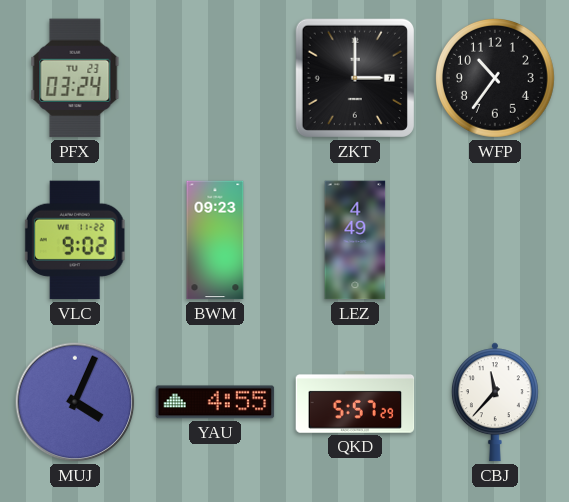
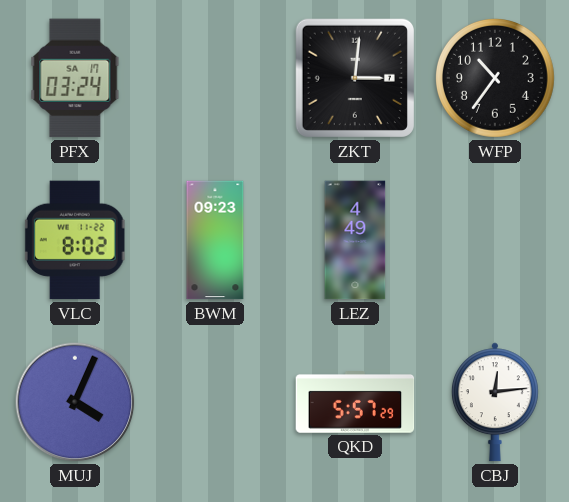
PFX date: TU 23 -> SA 17 (75, 78)
ZKT: 3:00 -> 3:01 (355, 78)
VLC: 9:02 -> 8:02 (75, 240)
YAU: 4:55 -> none (215, 402)
CBJ: 11:37 -> 12:14 (495, 402)
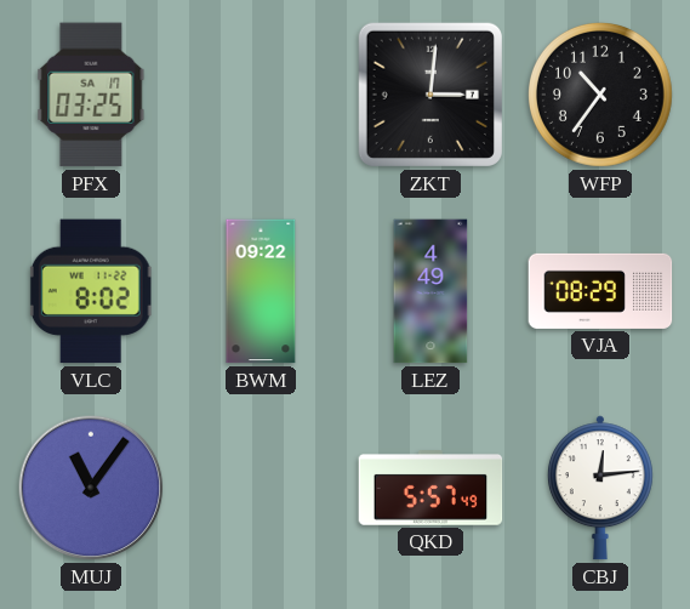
PFX: 03:24 -> 03:25 (91, 95)
BWM: 09:23 -> 09:22 (261, 291)
VJA: none -> 08:29 (600, 291)
MUJ: 4:04 -> 11:06 (91, 488)
QKD: 5:57:29 -> 5:57:49 (430, 489)
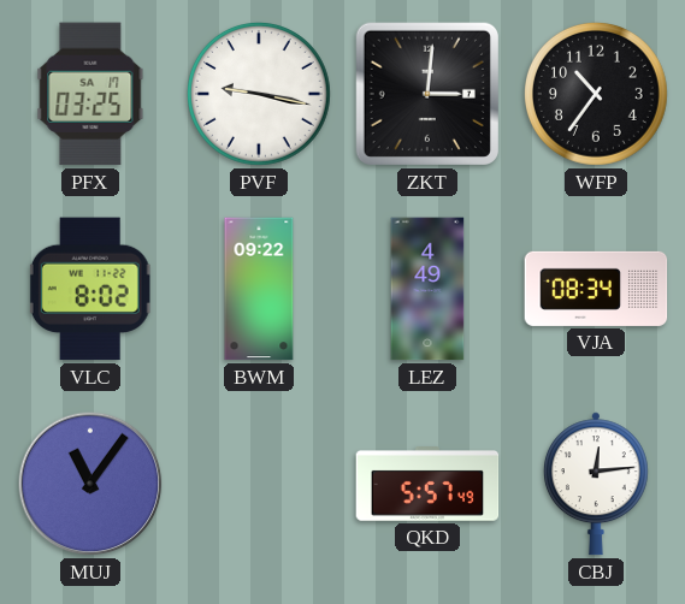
PVF: none -> 9:17 (260, 95)
VJA: 08:29 -> 08:34 (596, 289)
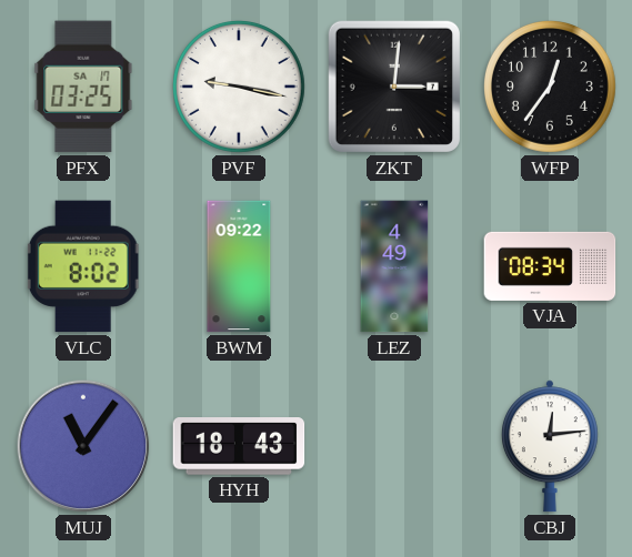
WFP: 10:36 -> 12:36 (551, 88)
HYH: none -> 18:43 (239, 446)
QKD: 5:57 -> none (427, 485)
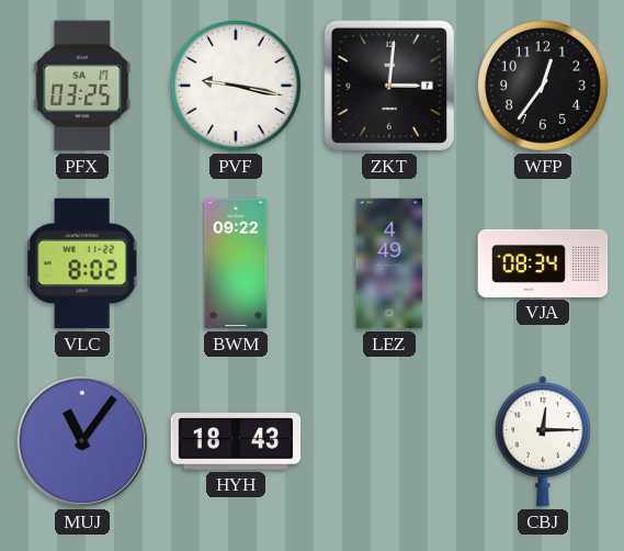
CBJ: 12:14 -> 12:15 (543, 441)
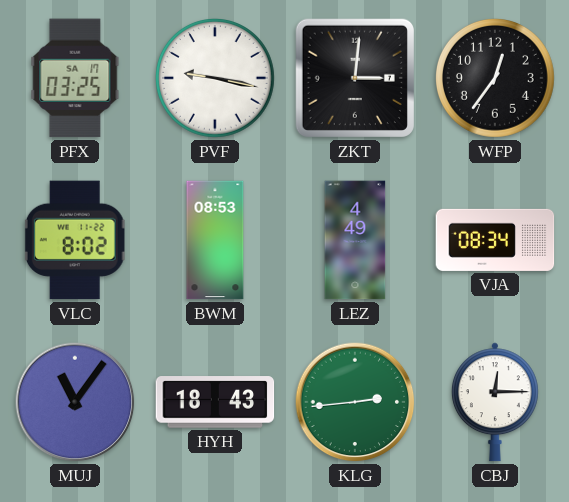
BWM: 09:22 -> 08:53 (215, 240)
KLG: none -> 2:44 (355, 402)
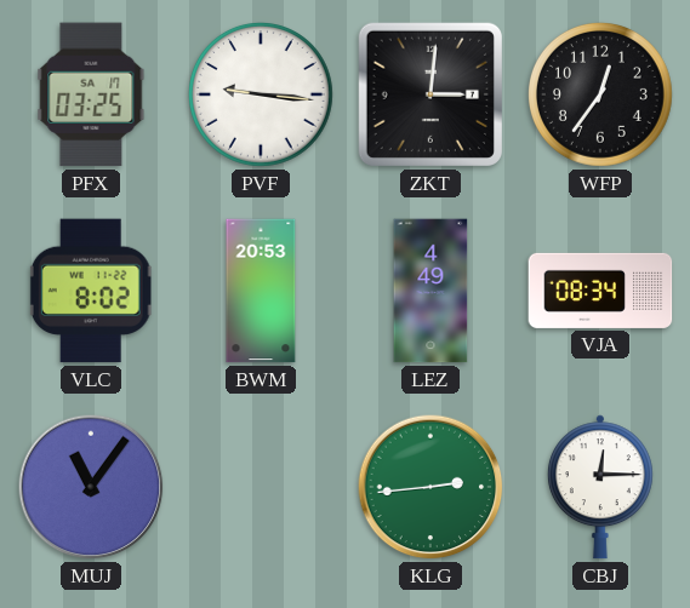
PVF: 9:17 -> 9:16 (262, 96)
BWM: 08:53 -> 20:53 (261, 291)
HYH: 18:43 -> none (215, 402)
